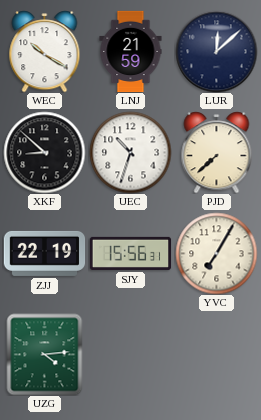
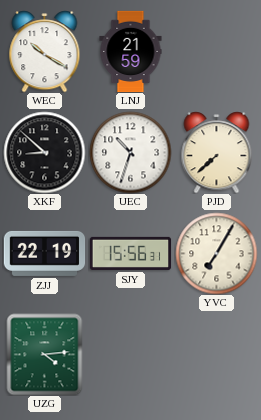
LUR: 12:08 -> none (216, 51)
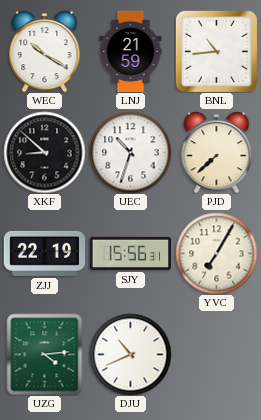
BNL: none -> 10:44 (216, 51)
DJU: none -> 10:41 (130, 354)
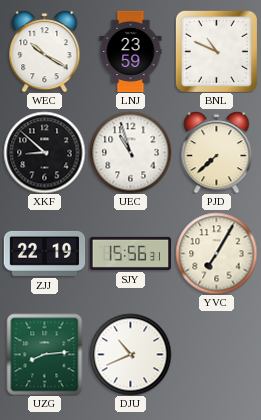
LNJ: 21:59 -> 23:59 (131, 51)
BNL: 10:44 -> 10:49 (216, 51)
UEC: 10:33 -> 10:57 (130, 152)
UZG: 4:14 -> 8:14 (45, 354)
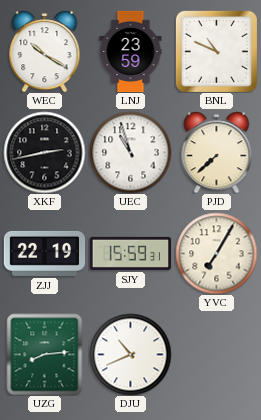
XKF: 8:52 -> 2:43 (44, 152)
SJY: 15:56 -> 15:59 (130, 253)
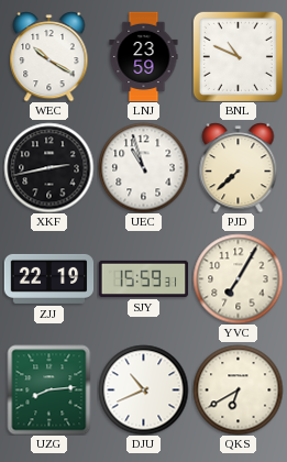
QKS: none -> 6:40 (238, 389)
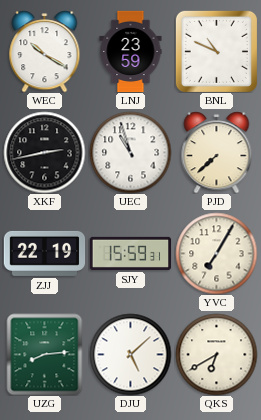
DJU: 10:41 -> 5:08 (130, 354)
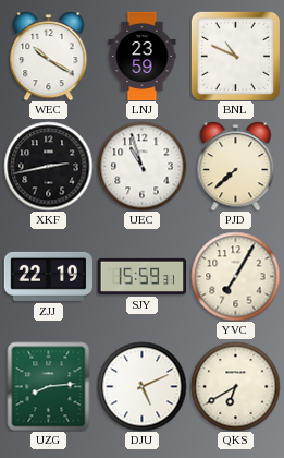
DJU: 5:08 -> 5:11 (141, 386)
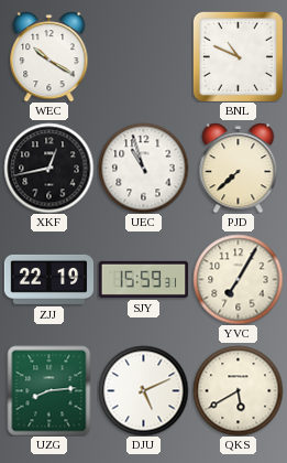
LNJ: 23:59 -> none (143, 56)
XKF: 2:43 -> 12:43 (48, 168)
QKS: 6:40 -> 5:40 (238, 390)
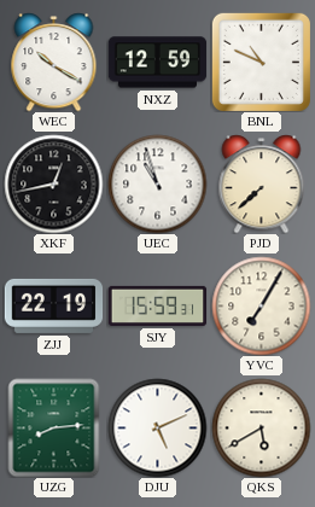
NXZ: none -> 12:59 (157, 63)
